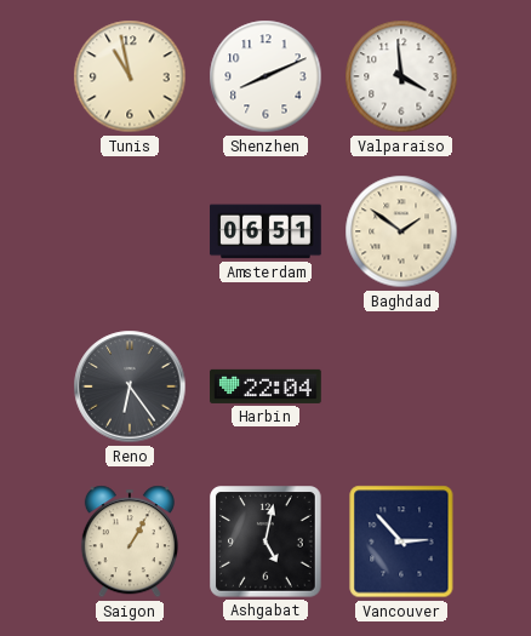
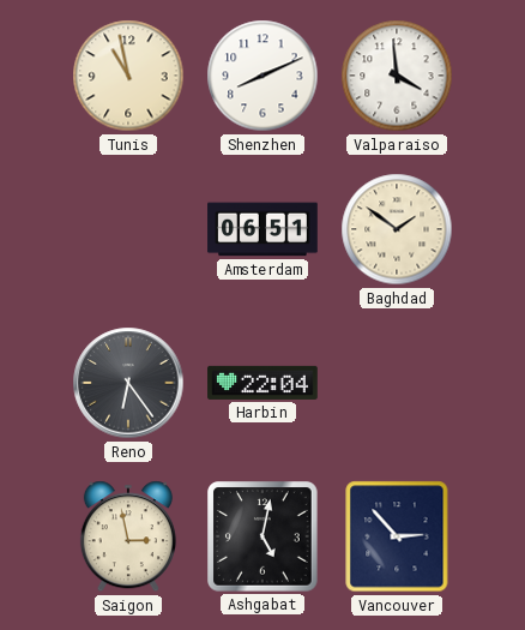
Saigon: 1:05 -> 2:58 (128, 536)
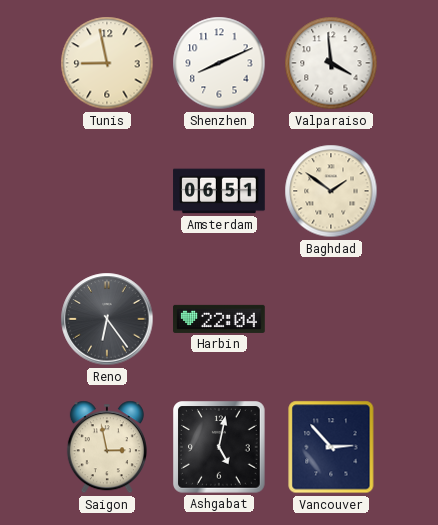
Tunis: 10:58 -> 8:58 (107, 63)
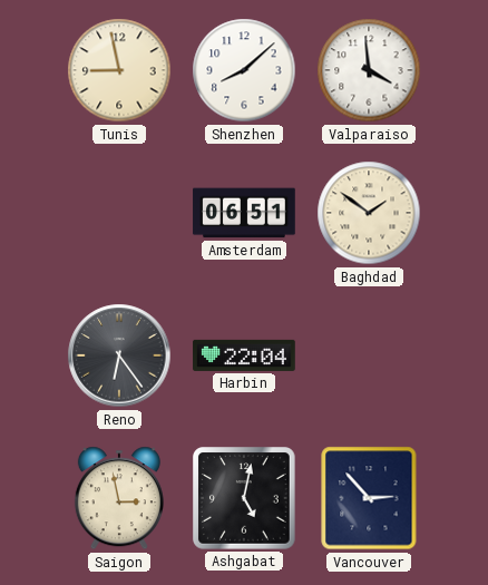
Shenzhen: 8:11 -> 8:08 (244, 70)
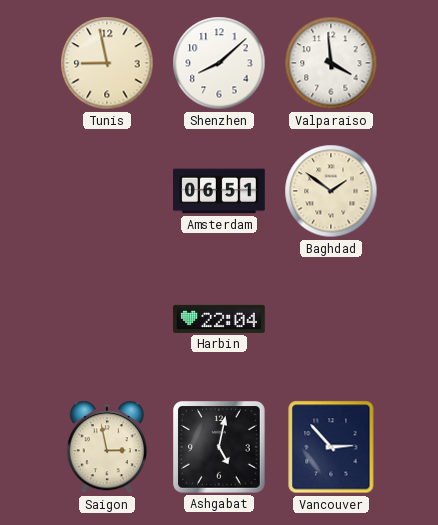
Reno: 6:24 -> none (119, 355)
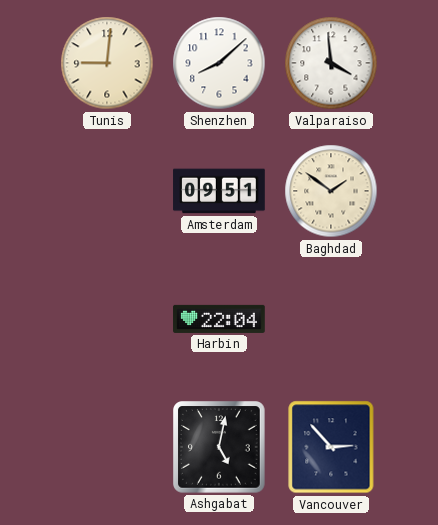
Tunis: 8:58 -> 9:01 (107, 63)
Amsterdam: 06:51 -> 09:51 (219, 191)
Saigon: 2:58 -> none (107, 447)
